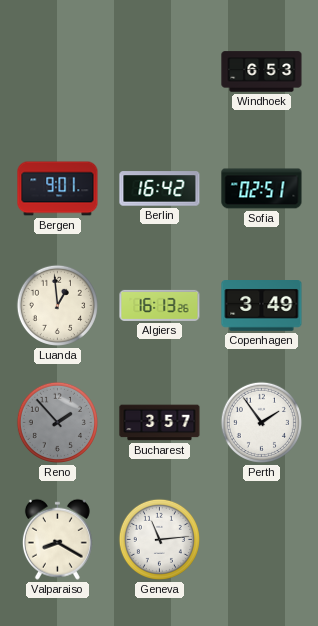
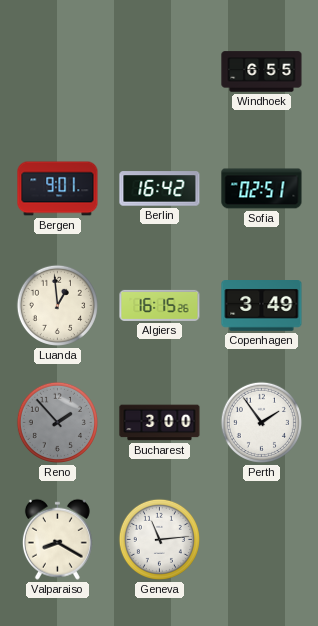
Windhoek: 6:53 -> 6:55 (262, 72)
Algiers: 16:13 -> 16:15 (160, 305)
Bucharest: 3:57 -> 3:00 (160, 423)
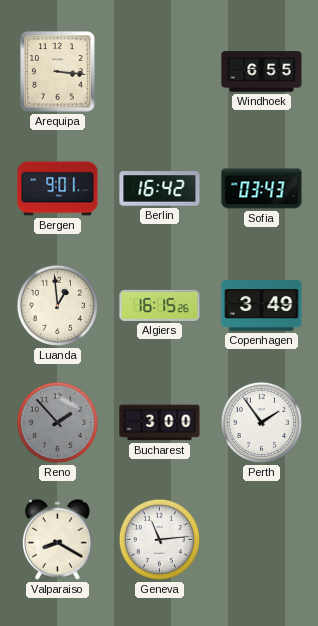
Arequipa: none -> 3:16 (58, 72)
Sofia: 02:51 -> 03:43 (262, 189)
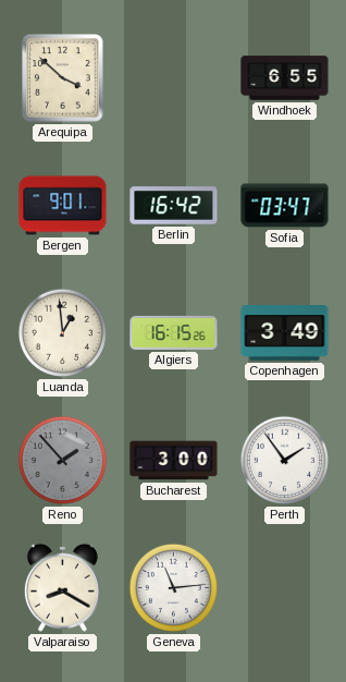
Arequipa: 3:16 -> 3:52 (63, 78)
Sofia: 03:43 -> 03:47 (285, 206)
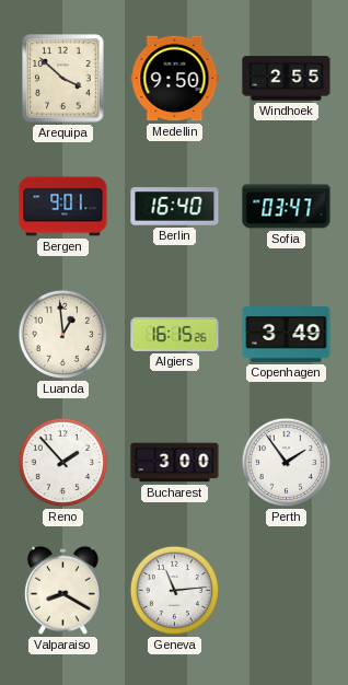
Medellin: none -> 9:50 (175, 79)
Windhoek: 6:55 -> 2:55 (287, 79)
Berlin: 16:42 -> 16:40 (175, 207)
Reno dial: grey -> white (62, 462)
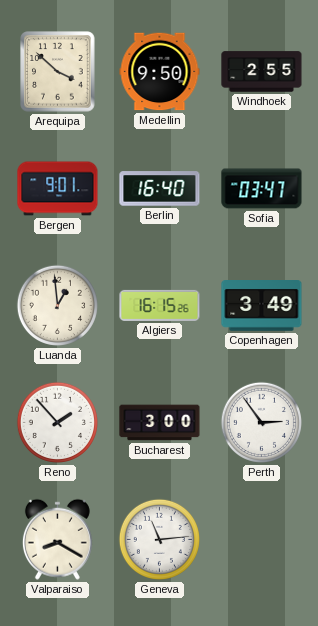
Perth: 1:54 -> 2:54 (261, 422)
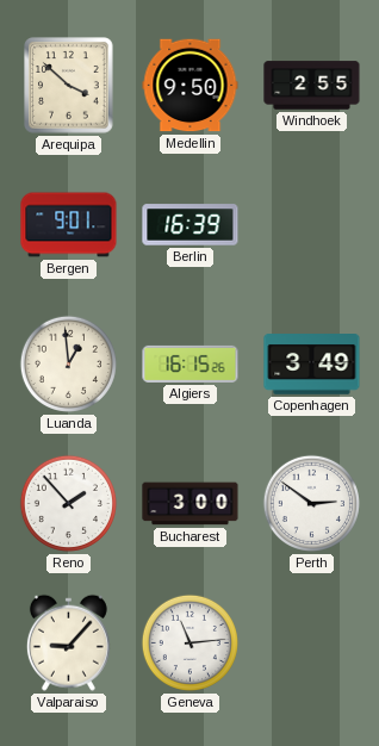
Berlin: 16:40 -> 16:39 (191, 225)
Sofia: 03:47 -> none (262, 189)
Perth: 2:54 -> 2:51 (311, 503)
Valparaiso: 8:20 -> 9:07 (68, 642)
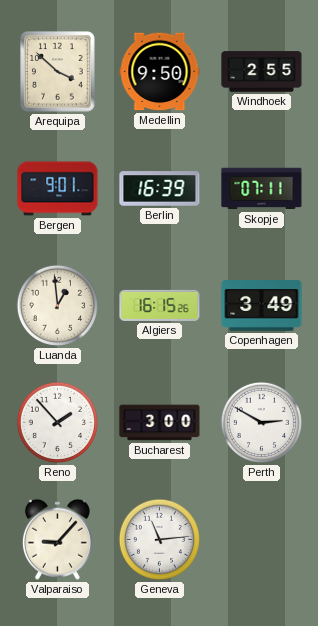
Skopje: none -> 07:11 (262, 189)
Perth: 2:51 -> 2:50 (261, 422)
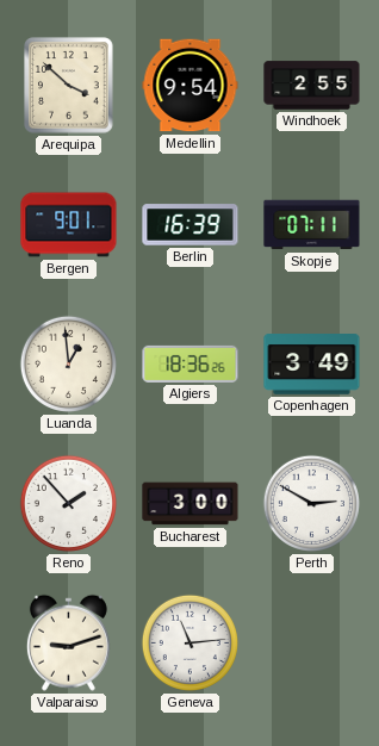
Medellin: 9:50 -> 9:54 (191, 86)
Algiers: 16:15 -> 18:36 (191, 363)
Valparaiso: 9:07 -> 9:12 (68, 642)
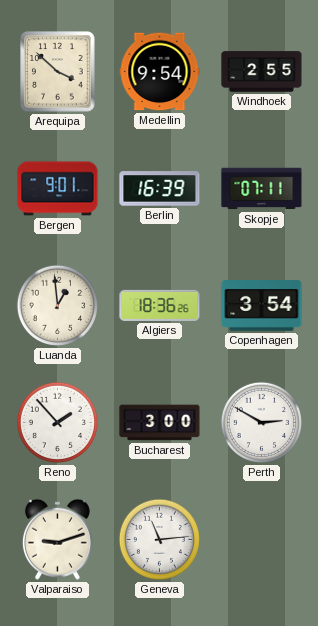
Copenhagen: 3:49 -> 3:54 (262, 306)
